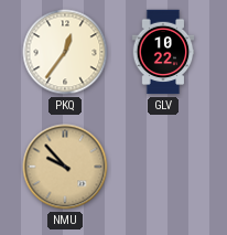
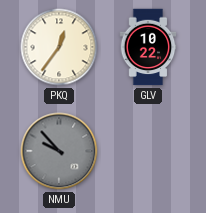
NMU dial: champagne -> grey (59, 151)
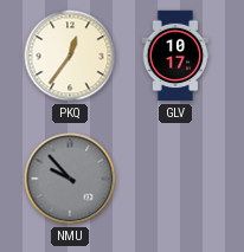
GLV: 10:22 -> 10:17 (175, 56)
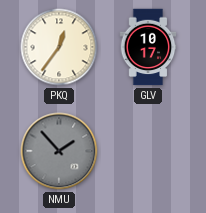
NMU: 9:53 -> 1:53 (59, 151)
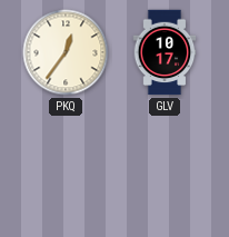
NMU: 1:53 -> none (59, 151)
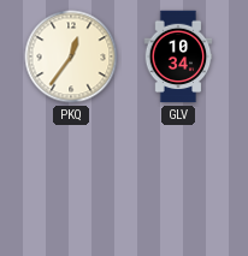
GLV: 10:17 -> 10:34 (178, 56)
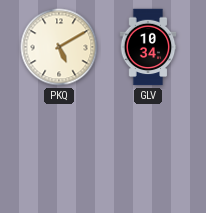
PKQ: 12:36 -> 5:10 (59, 47)
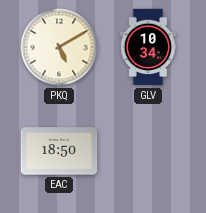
EAC: none -> 18:50 (59, 151)
